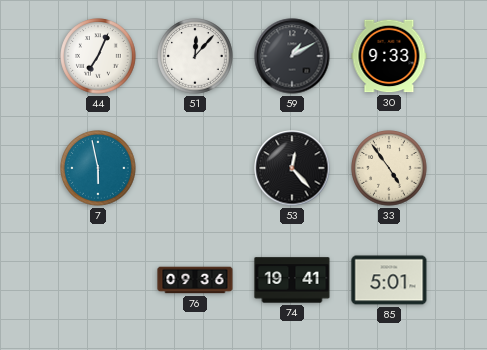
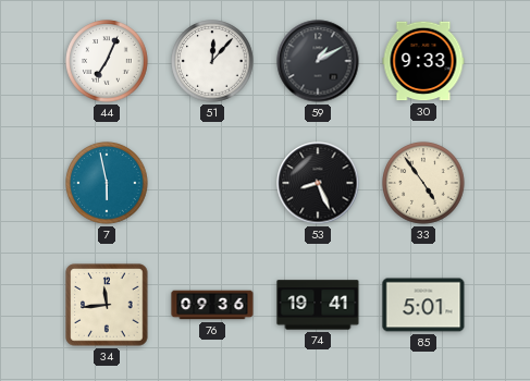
53: 12:23 -> 8:26 (318, 183)
34: none -> 11:44 (107, 305)
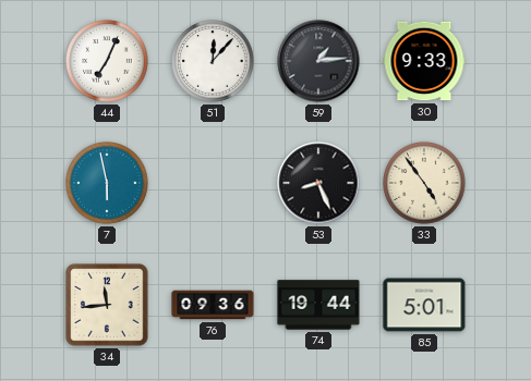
59: 1:10 -> 1:14 (318, 61)
74: 19:41 -> 19:44 (318, 305)
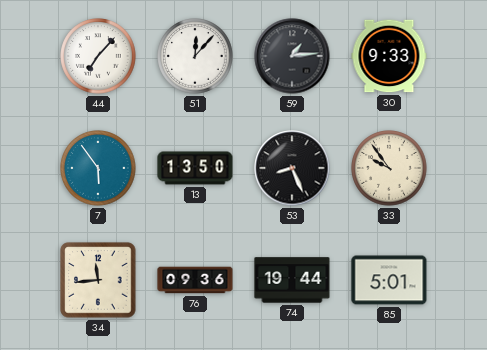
44: 7:04 -> 7:07 (98, 56)
7: 5:58 -> 5:54 (98, 168)
13: none -> 13:50 (195, 168)
33: 4:54 -> 9:54 (389, 168)
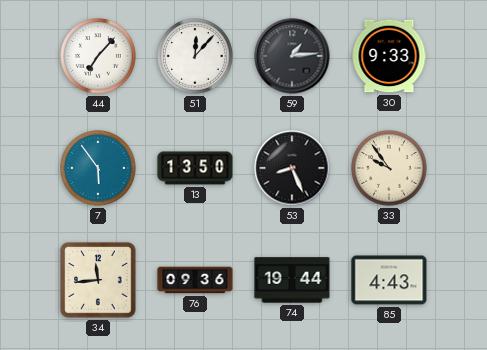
85: 5:01 -> 4:43 (389, 280)
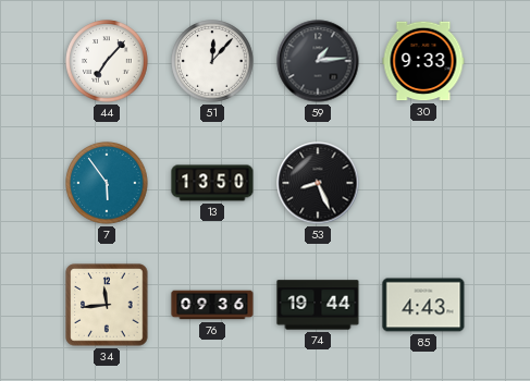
33: 9:54 -> none (389, 168)
